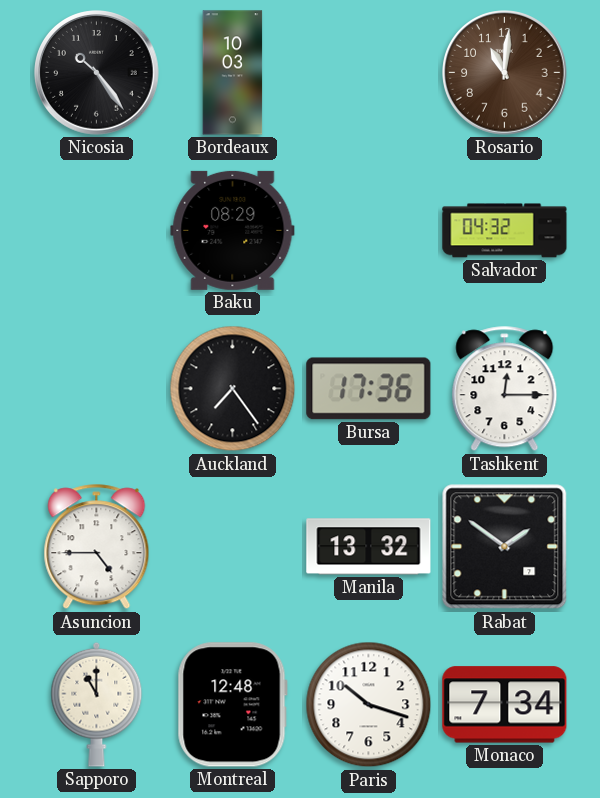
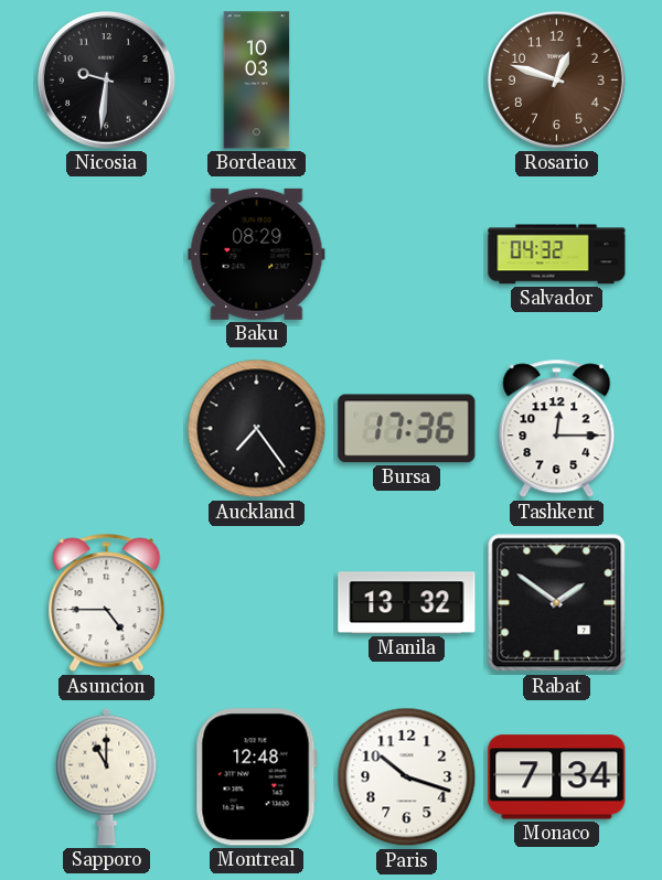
Nicosia: 10:24 -> 9:31 (107, 81)
Rosario: 11:01 -> 12:48 (557, 81)
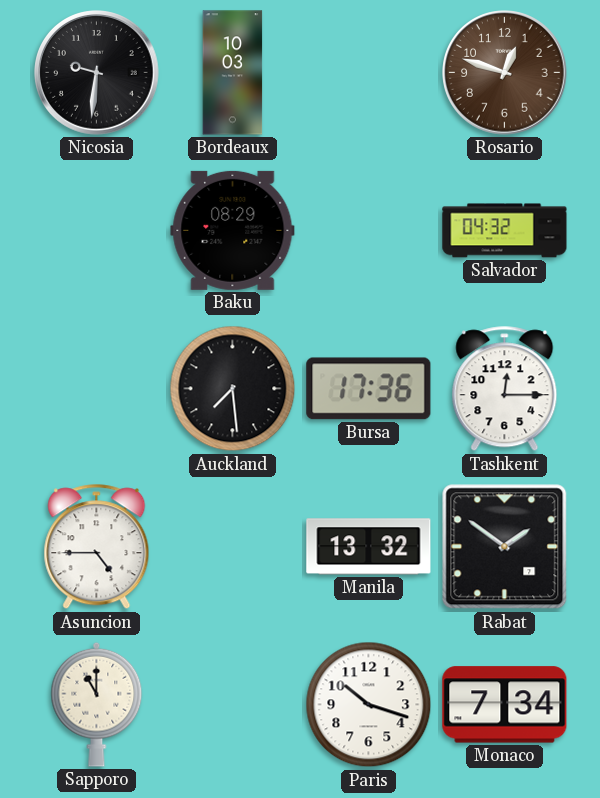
Auckland: 7:24 -> 7:29 (233, 389)
Montreal: 12:48 -> none (256, 777)
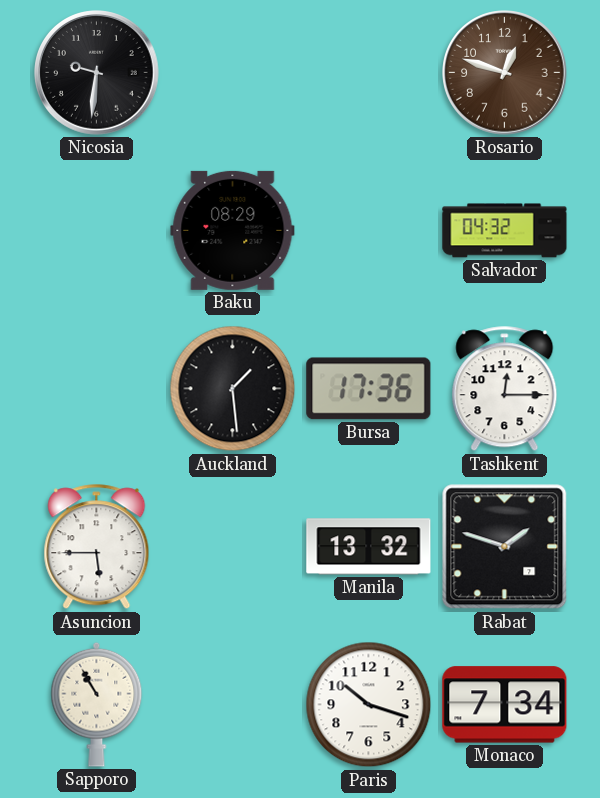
Bordeaux: 10:03 -> none (233, 73)
Auckland: 7:29 -> 1:29 (233, 389)
Asuncion: 4:45 -> 5:45 (97, 547)
Rabat: 1:51 -> 1:48 (505, 547)
Sapporo: 11:00 -> 10:55 (97, 704)
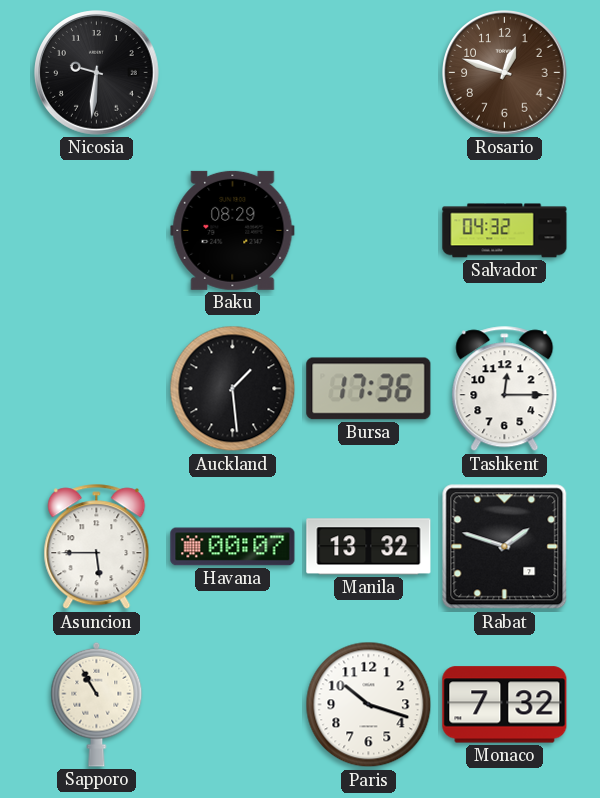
Havana: none -> 00:07 (233, 547)
Monaco: 7:34 -> 7:32 (505, 705)
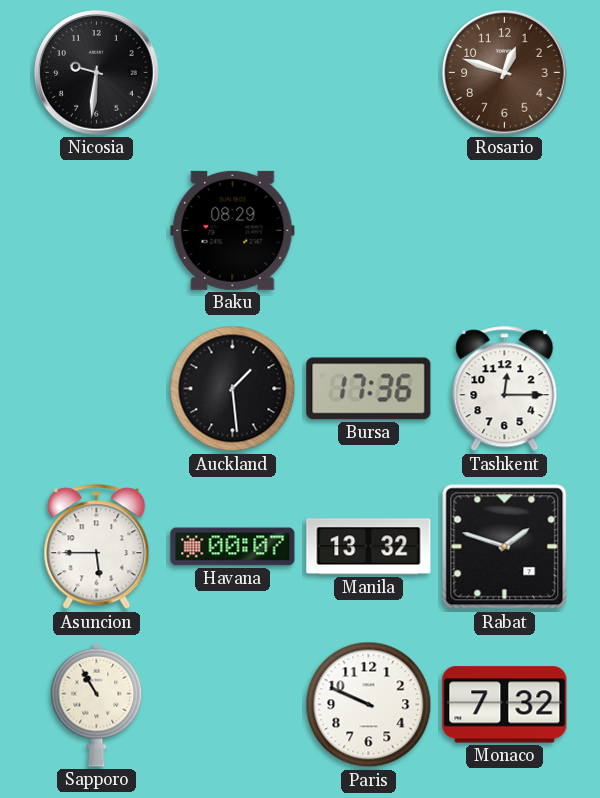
Salvador: 04:32 -> none (505, 231)
Paris: 10:18 -> 9:49 (369, 705)
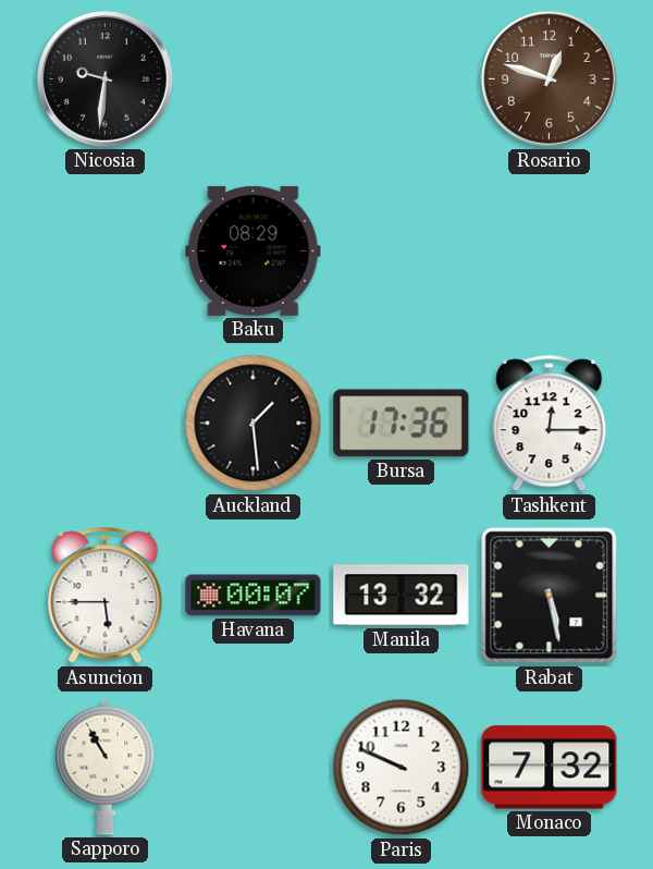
Rabat: 1:48 -> 5:28 (550, 596)
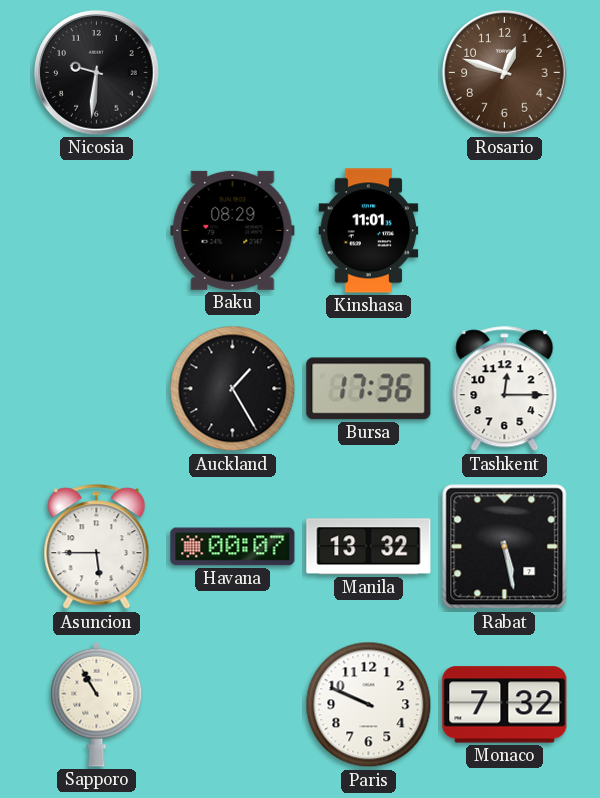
Kinshasa: none -> 11:01 (369, 231)
Auckland: 1:29 -> 1:25 (233, 389)
